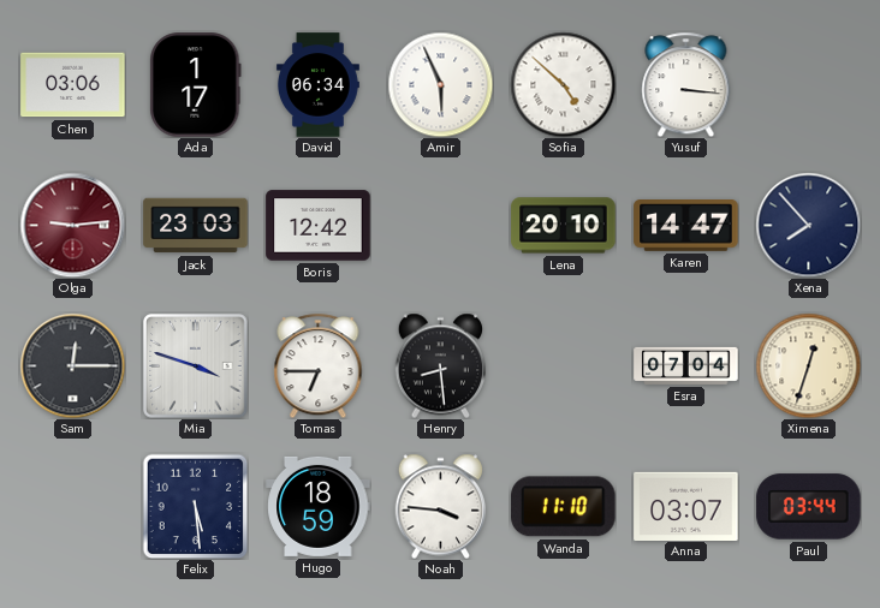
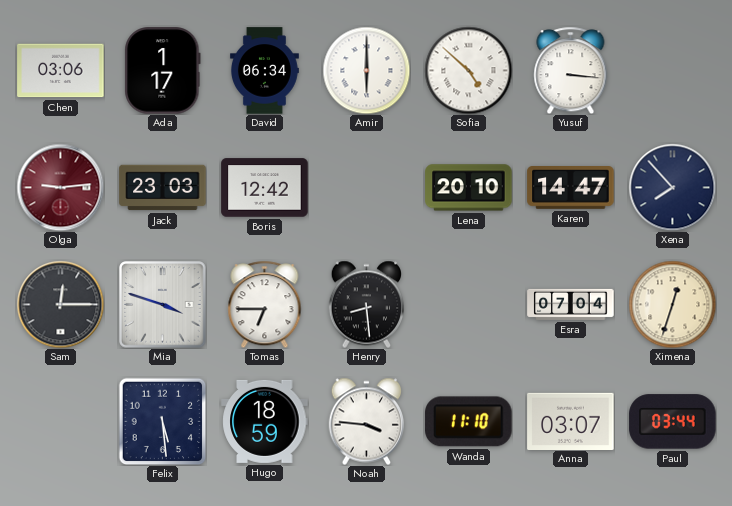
Amir: 5:56 -> 6:00 (366, 70)
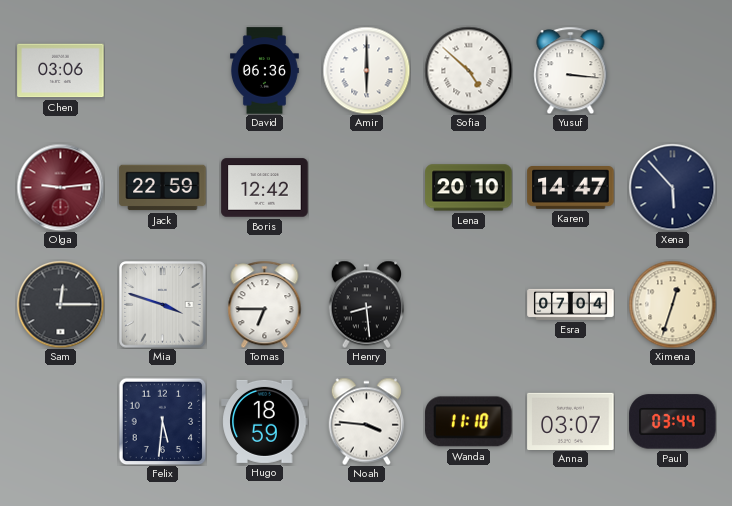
Ada: 1:17 -> none (163, 71)
David: 06:34 -> 06:36 (264, 71)
Jack: 23:03 -> 22:59 (163, 188)
Xena: 7:53 -> 5:53 (672, 187)
Felix: 5:29 -> 5:31 (162, 421)
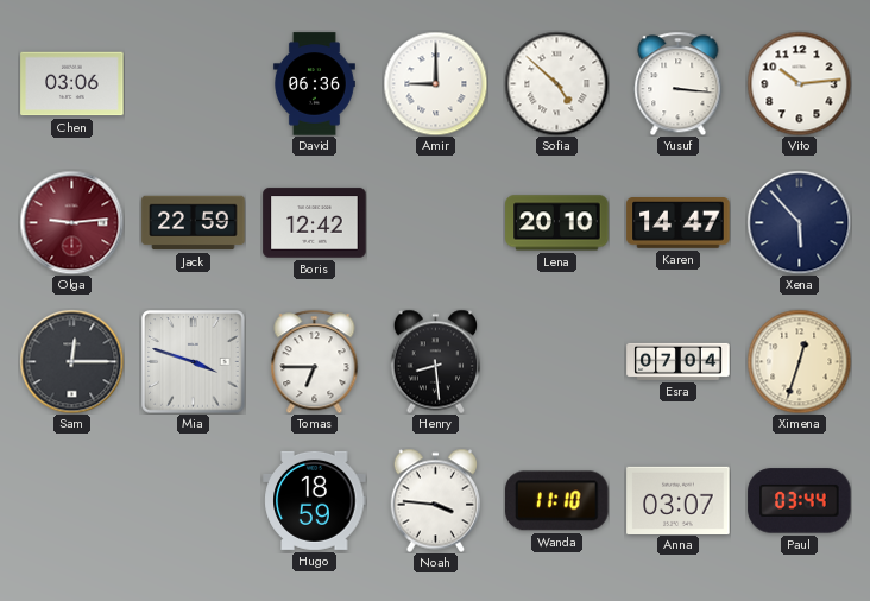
Amir: 6:00 -> 9:00 (435, 83)
Vito: none -> 10:14 (799, 83)
Felix: 5:31 -> none (162, 421)
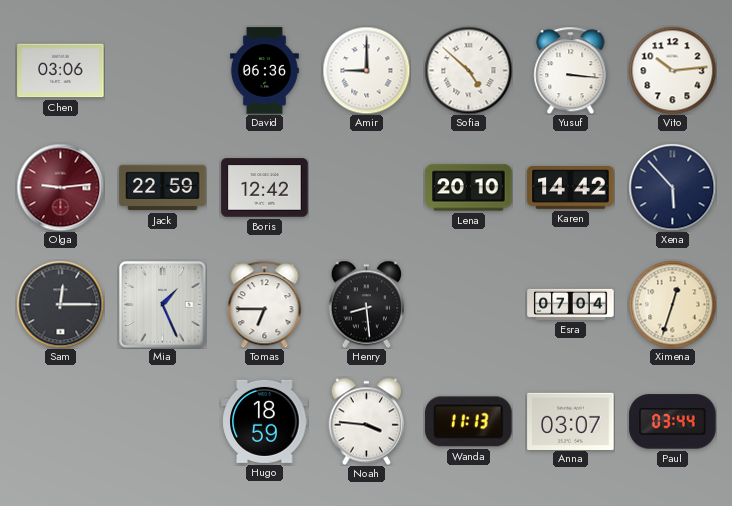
Karen: 14:47 -> 14:42 (571, 188)
Mia: 3:48 -> 1:26 (163, 305)
Wanda: 11:10 -> 11:13 (469, 422)
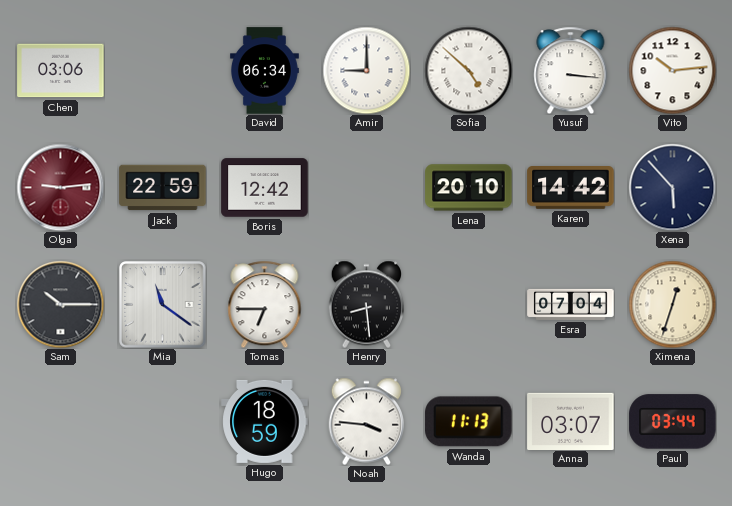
David: 06:36 -> 06:34 (264, 71)
Sam: 12:15 -> 10:15 (60, 304)
Mia: 1:26 -> 11:21 (163, 305)
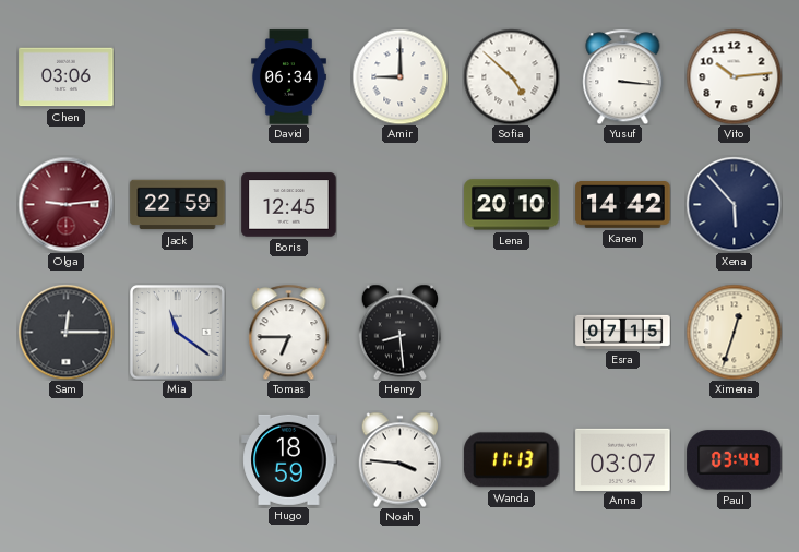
Boris: 12:42 -> 12:45 (289, 205)
Sam: 10:15 -> 12:15 (65, 332)
Esra: 07:04 -> 07:15 (623, 332)
